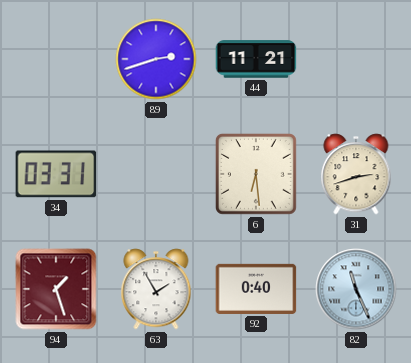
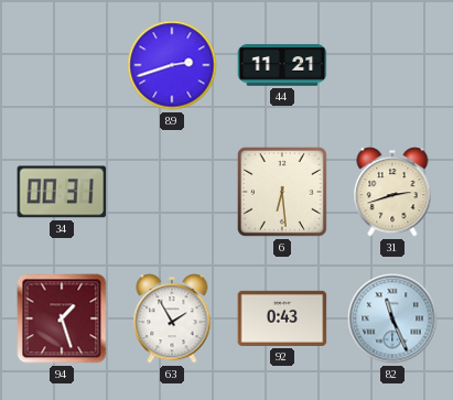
34: 03:31 -> 00:31 (62, 192)
92: 0:40 -> 0:43 (282, 318)
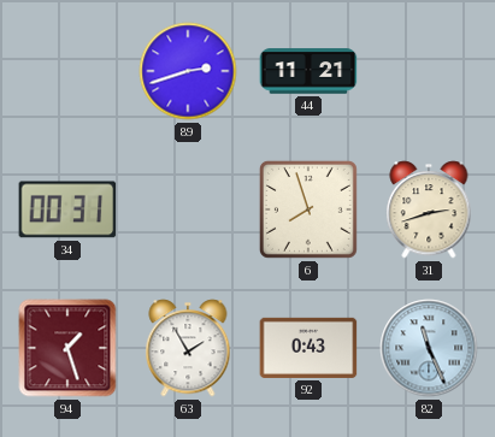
6: 6:29 -> 7:57 (308, 209)
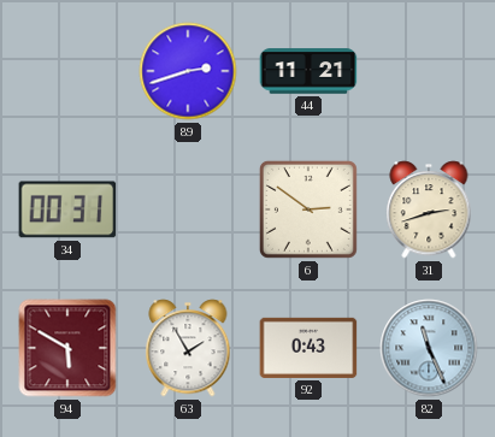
6: 7:57 -> 2:51 (308, 209)
94: 1:27 -> 5:50 (67, 348)
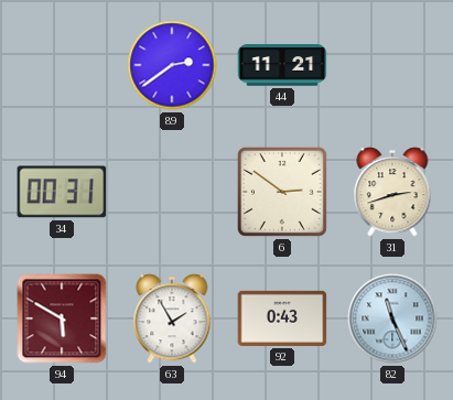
89: 2:42 -> 2:39 (172, 65)
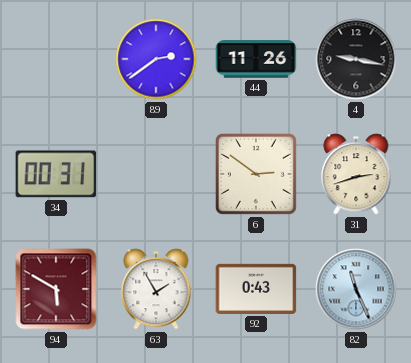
44: 11:21 -> 11:26 (256, 59)
4: none -> 9:17 (356, 59)
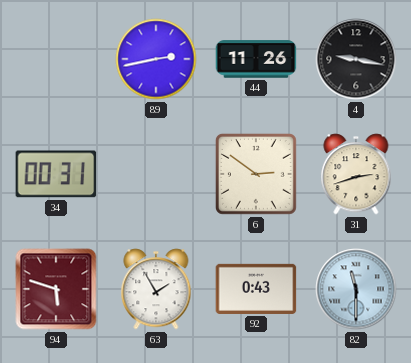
89: 2:39 -> 2:43 (156, 59)
94: 5:50 -> 5:48 (56, 289)
82: 11:26 -> 11:30 (356, 289)
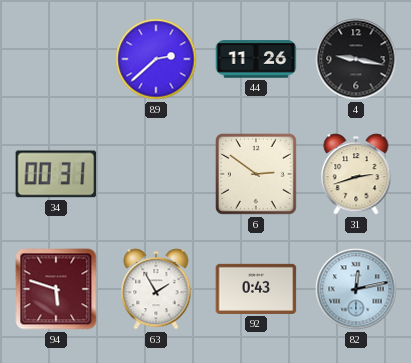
89: 2:43 -> 2:38 (156, 59)
82: 11:30 -> 12:13 (356, 289)
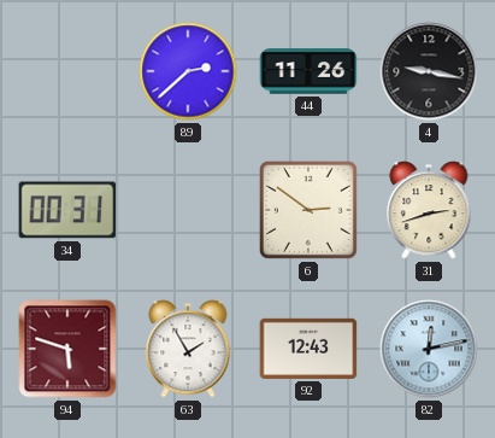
92: 0:43 -> 12:43 (308, 349)
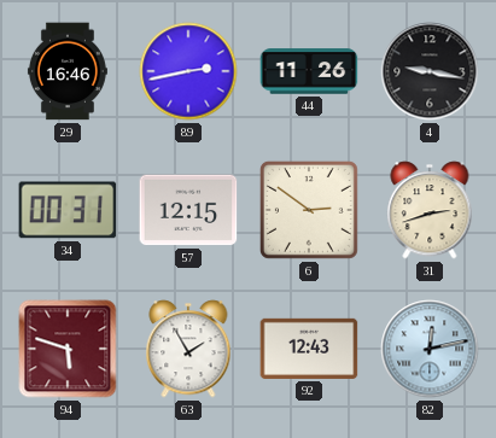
29: none -> 16:46 (68, 71)
89: 2:38 -> 2:43 (188, 71)
57: none -> 12:15 (188, 210)
